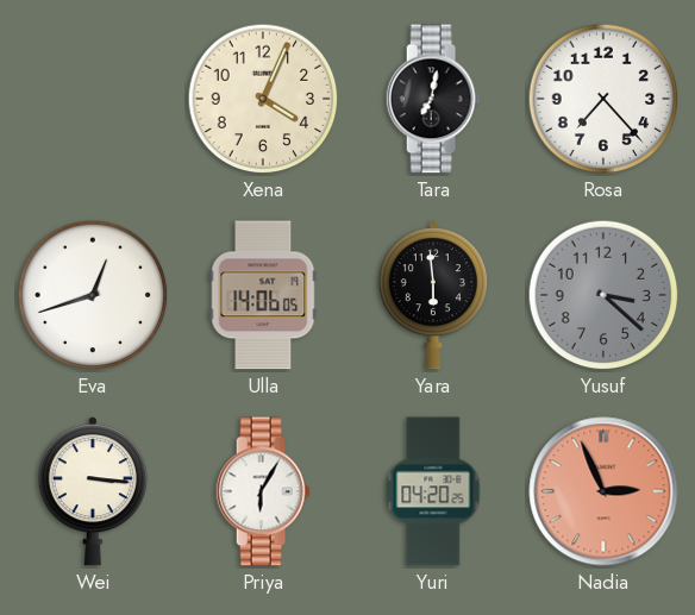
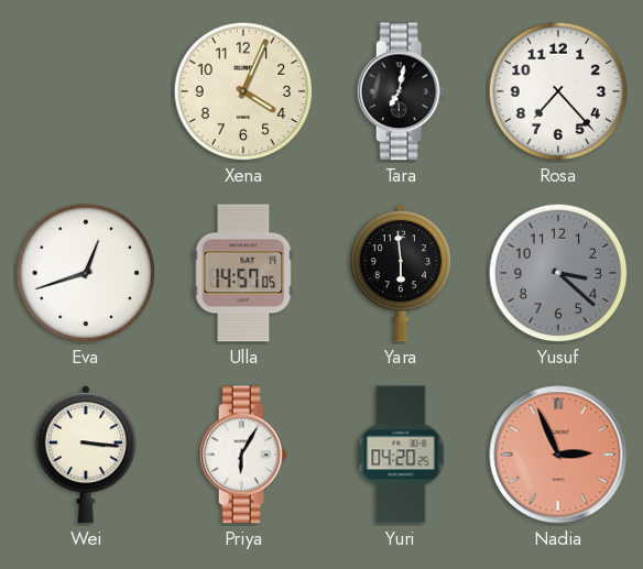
Ulla: 14:06 -> 14:57 (243, 273)
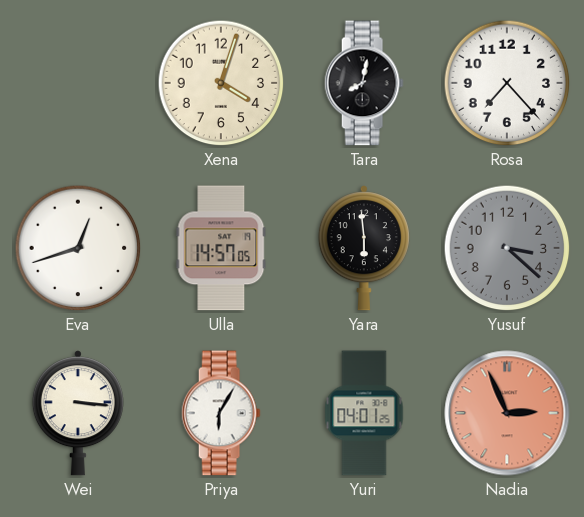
Xena: 4:04 -> 4:03 (221, 83)
Tara: 7:02 -> 8:02 (364, 83)
Yuri: 04:20 -> 04:01 (364, 413)
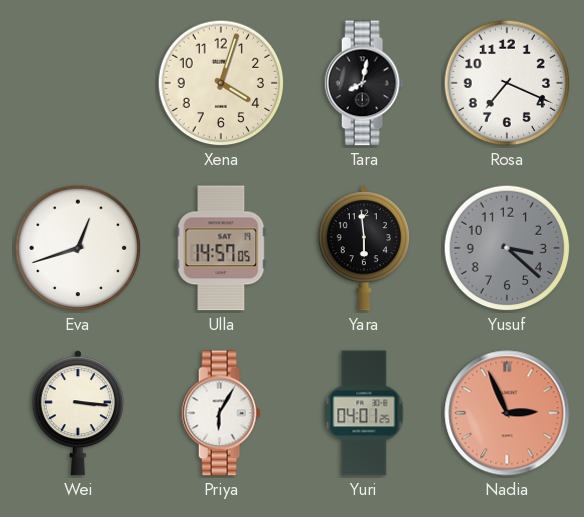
Rosa: 7:23 -> 7:19 (507, 83)
